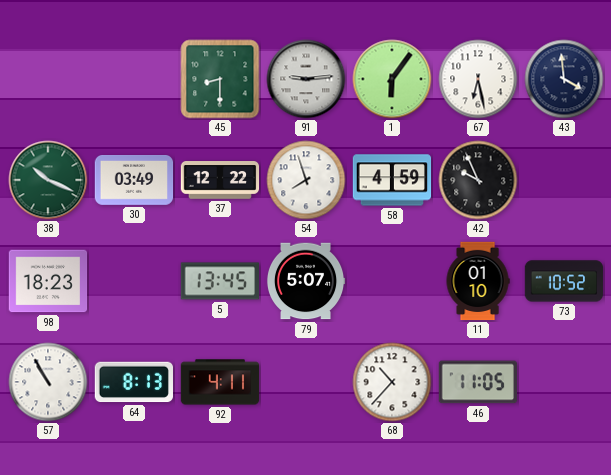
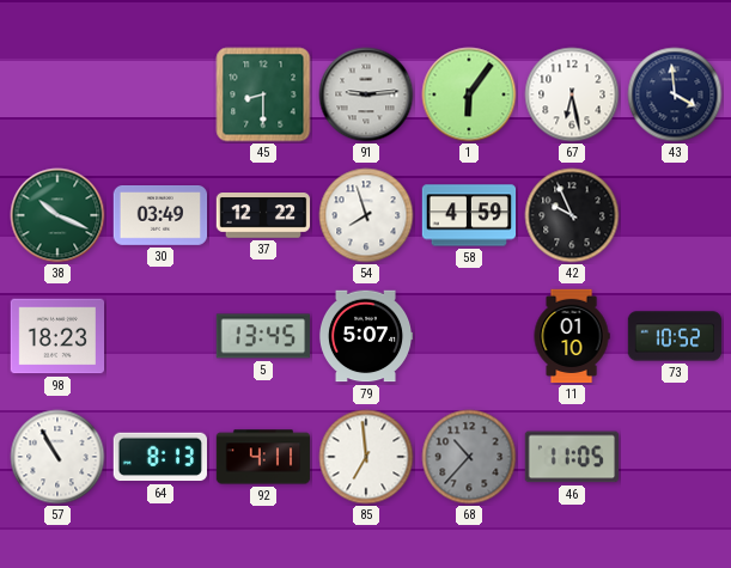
85: none -> 6:59 (366, 457)
68 dial: white -> grey (469, 457)
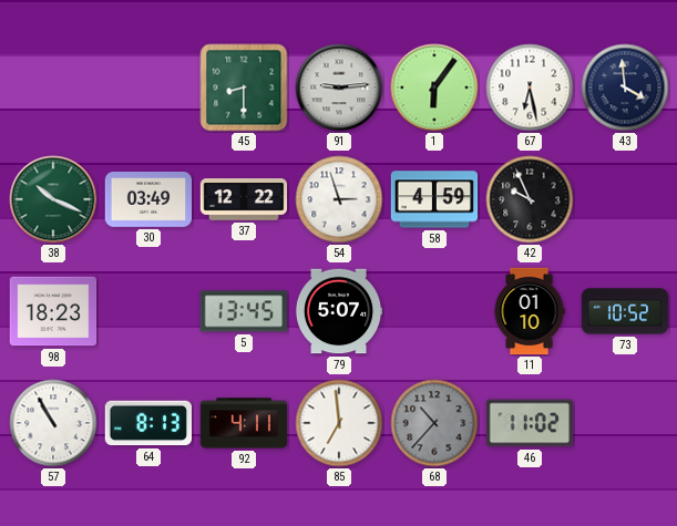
54: 7:57 -> 2:57 (339, 199)
46: 11:05 -> 11:02 (529, 423)
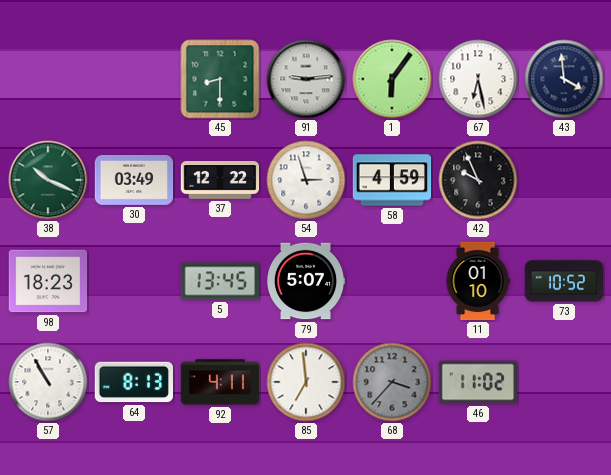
68: 10:37 -> 3:37 (392, 382)
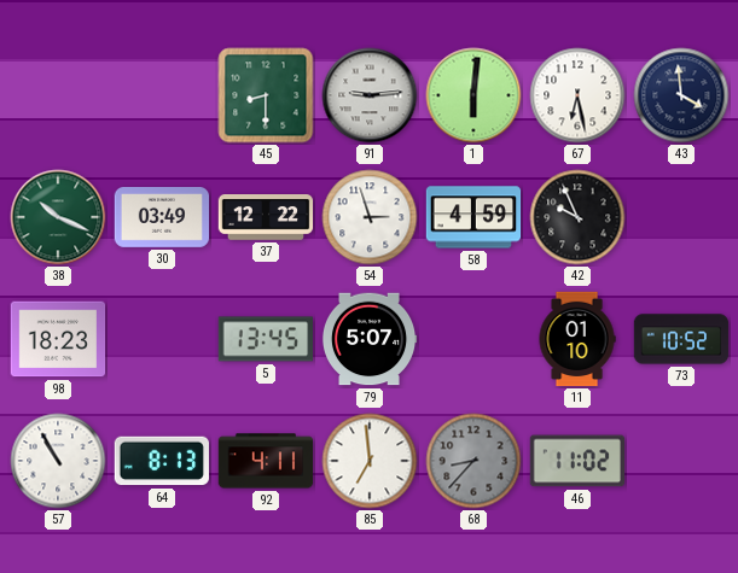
1: 6:06 -> 6:01 (473, 95)
68: 3:37 -> 8:37 (473, 461)
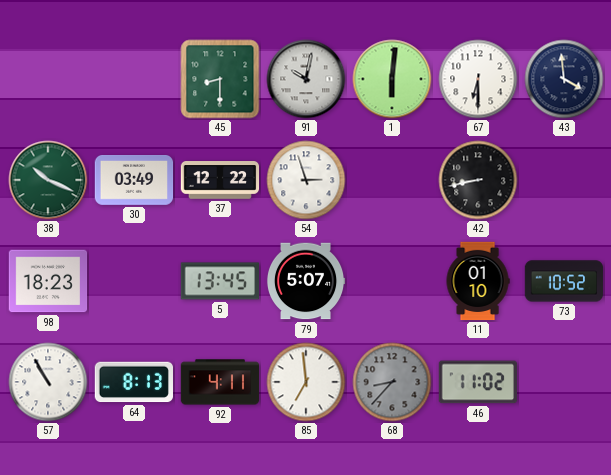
91: 9:14 -> 10:02 (306, 79)
67: 6:28 -> 6:30 (478, 79)
58: 4:59 -> none (473, 217)
42: 9:56 -> 8:43 (478, 180)
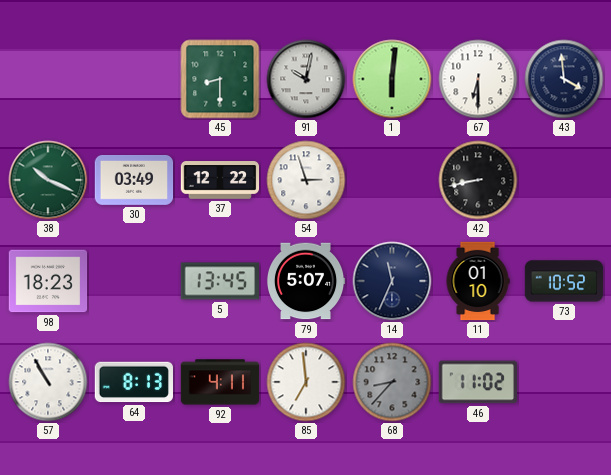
14: none -> 11:34 (392, 281)
